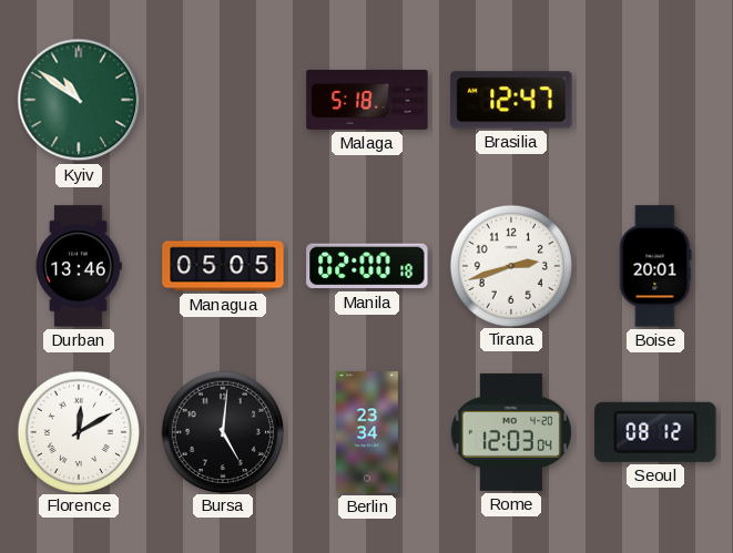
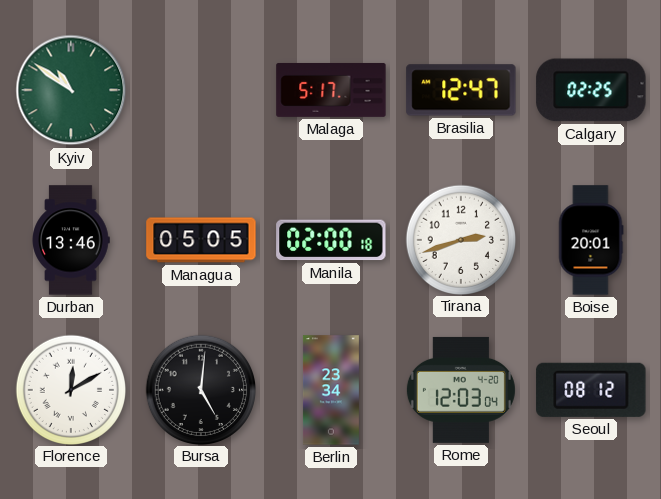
Malaga: 5:18 -> 5:17 (331, 90)
Calgary: none -> 02:25 (591, 90)
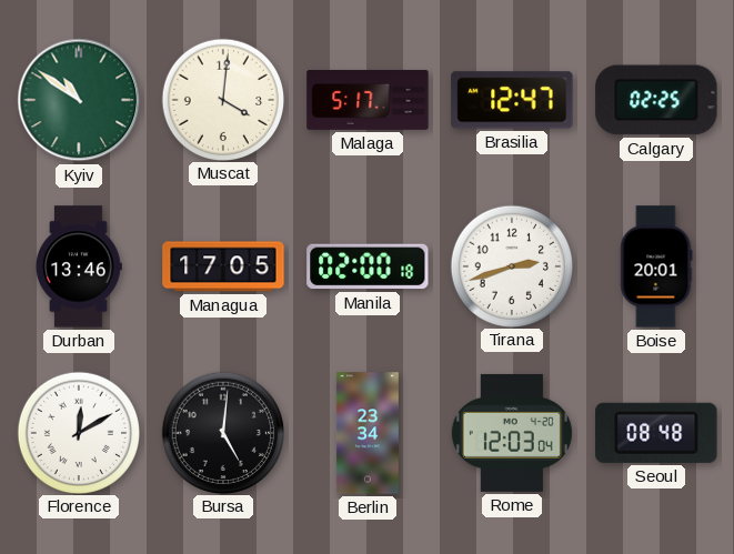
Muscat: none -> 4:01 (222, 99)
Managua: 05:05 -> 17:05 (223, 266)
Seoul: 08:12 -> 08:48 (656, 433)
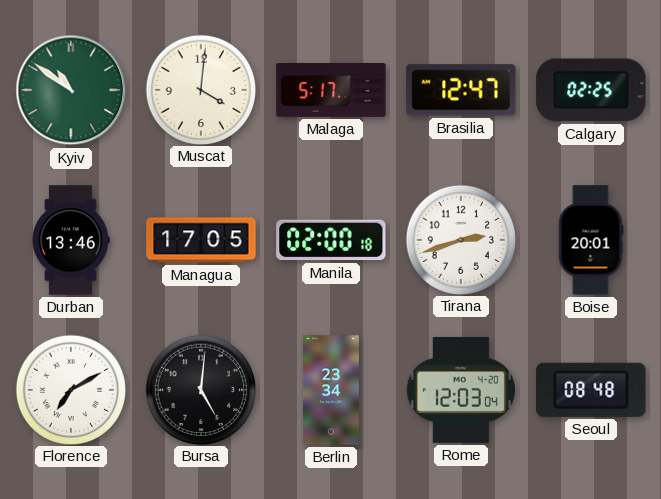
Florence: 12:10 -> 7:10 (70, 389)
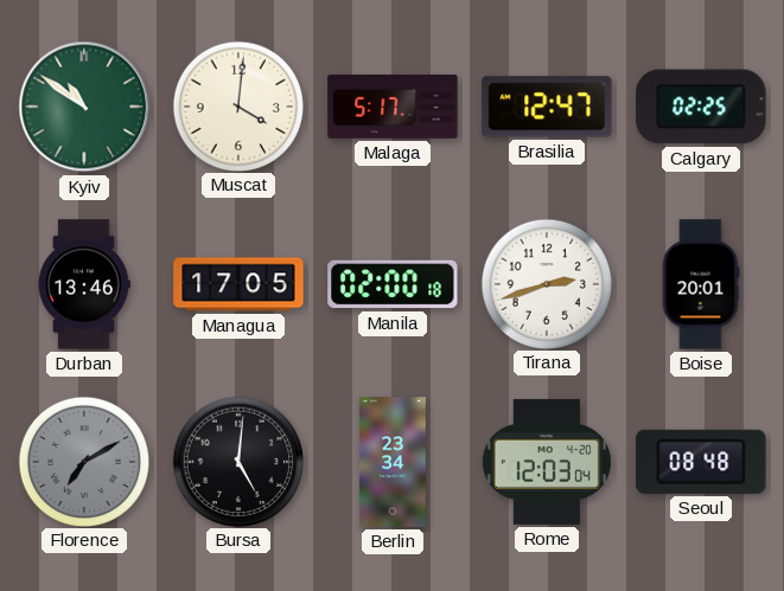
Florence dial: white -> grey (83, 461)
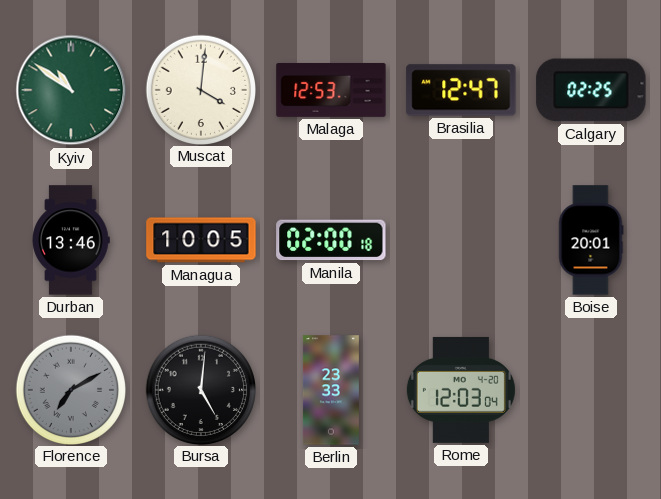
Malaga: 5:17 -> 12:53 (331, 90)
Managua: 17:05 -> 10:05 (201, 240)
Tirana: 2:42 -> none (546, 283)
Berlin: 23:34 -> 23:33 (331, 390)
Seoul: 08:48 -> none (701, 462)
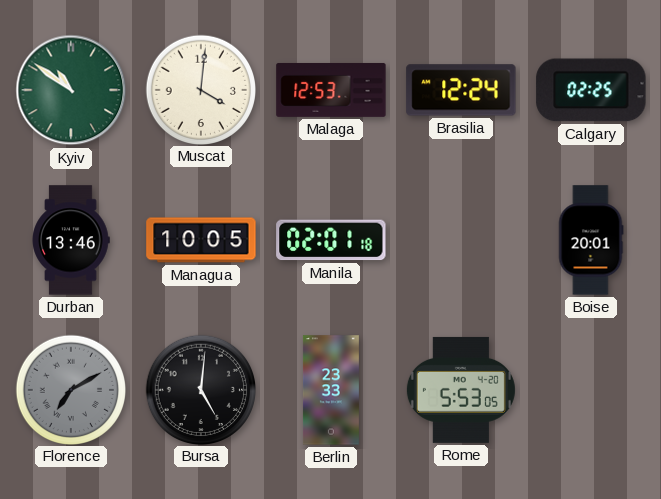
Brasilia: 12:47 -> 12:24 (461, 90)
Manila: 02:00 -> 02:01 (331, 240)
Rome: 12:03 -> 5:53 (461, 390)
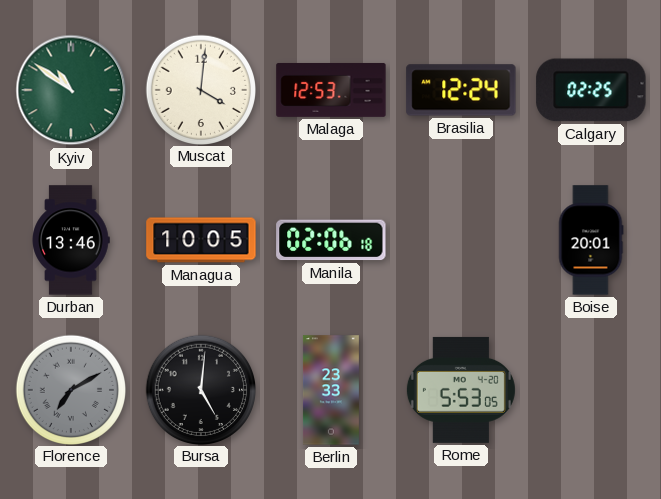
Manila: 02:01 -> 02:06 (331, 240)
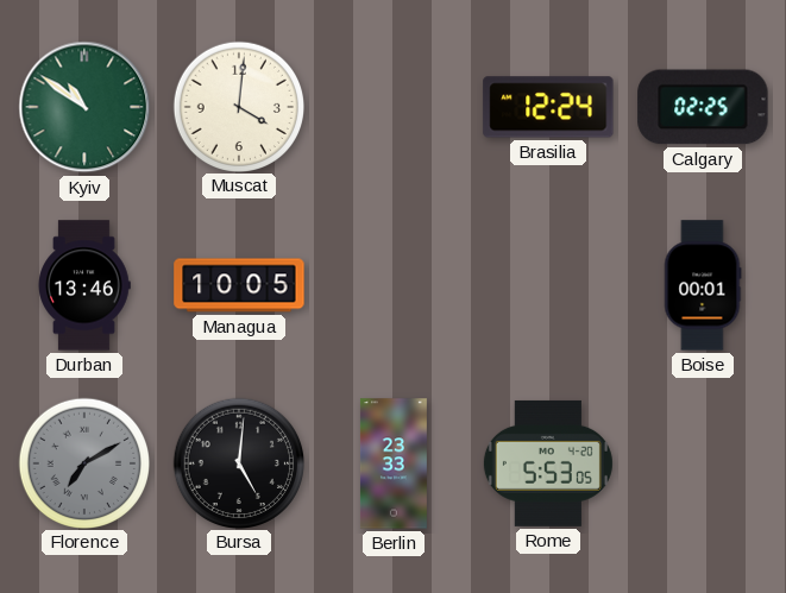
Malaga: 12:53 -> none (331, 90)
Manila: 02:06 -> none (331, 240)
Boise: 20:01 -> 00:01 (703, 285)
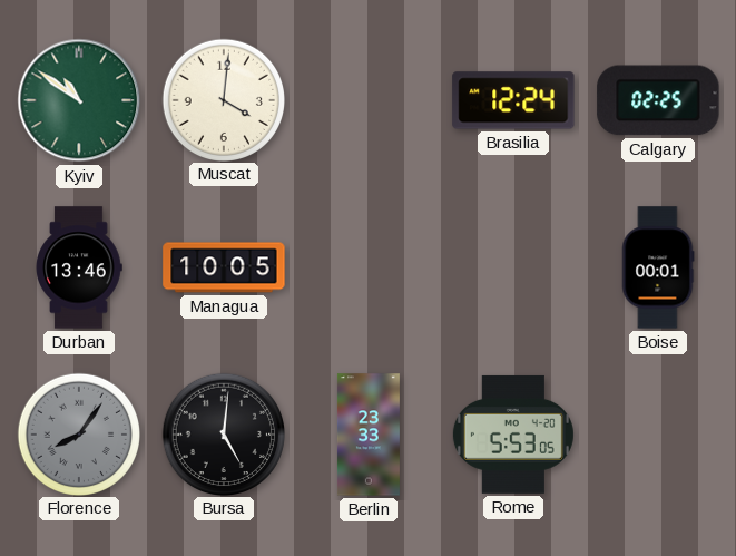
Florence: 7:10 -> 8:06 (78, 433)
